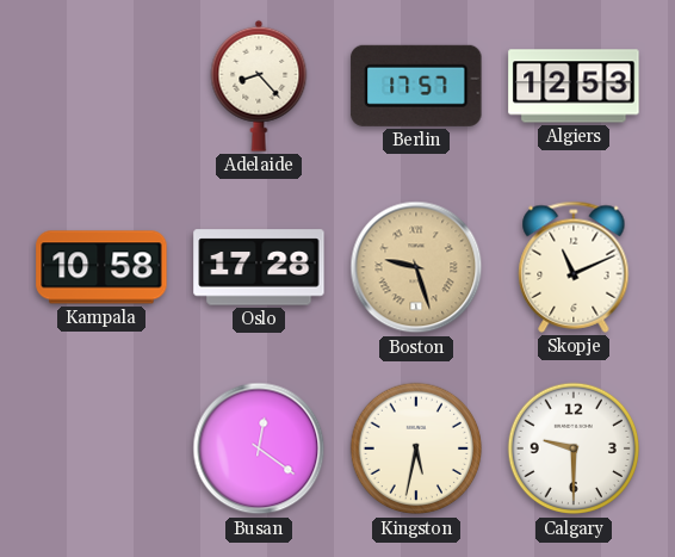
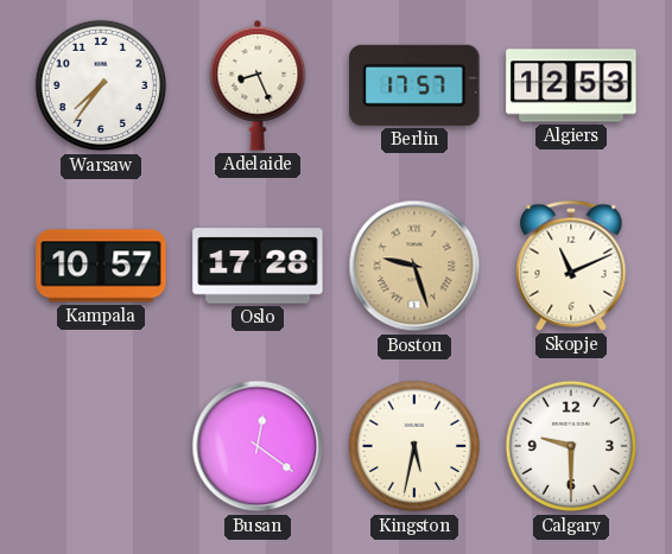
Warsaw: none -> 7:36 (101, 85)
Adelaide: 8:23 -> 8:26 (258, 85)
Kampala: 10:58 -> 10:57 (101, 266)
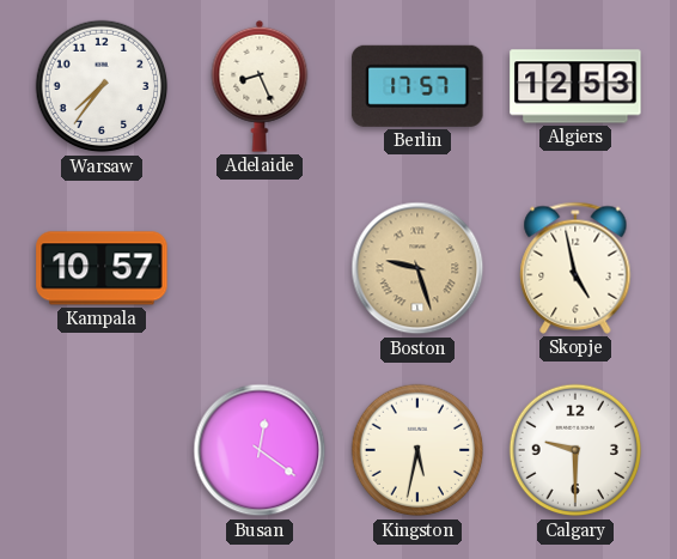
Oslo: 17:28 -> none (258, 266)
Skopje: 11:11 -> 4:58 (575, 268)
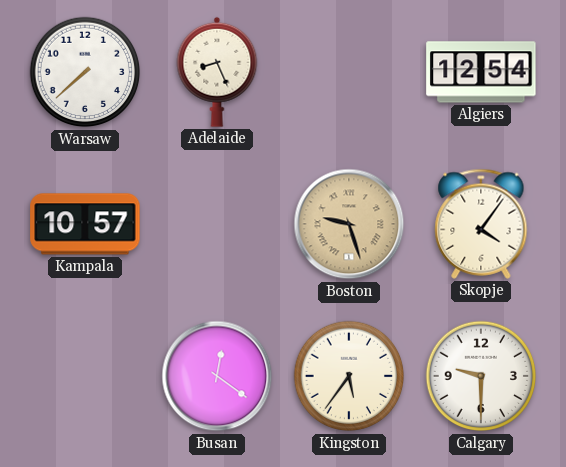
Warsaw: 7:36 -> 7:38 (85, 72)
Berlin: 17:57 -> none (417, 86)
Algiers: 12:53 -> 12:54 (481, 72)
Skopje: 4:58 -> 4:06 (481, 224)
Kingston: 5:32 -> 5:36 (349, 376)
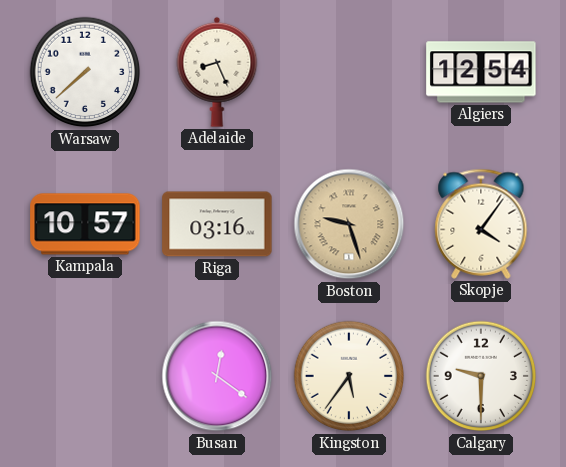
Riga: none -> 03:16 (217, 224)
